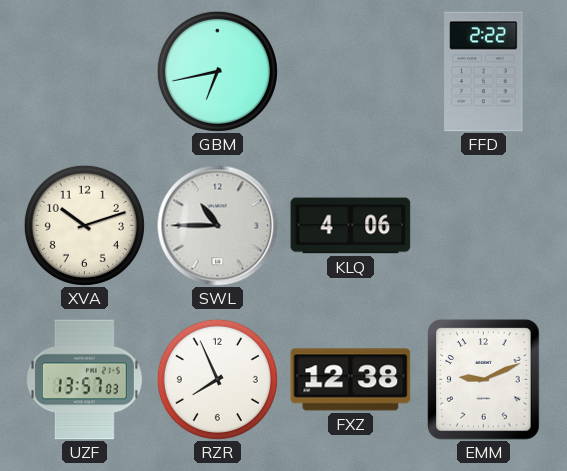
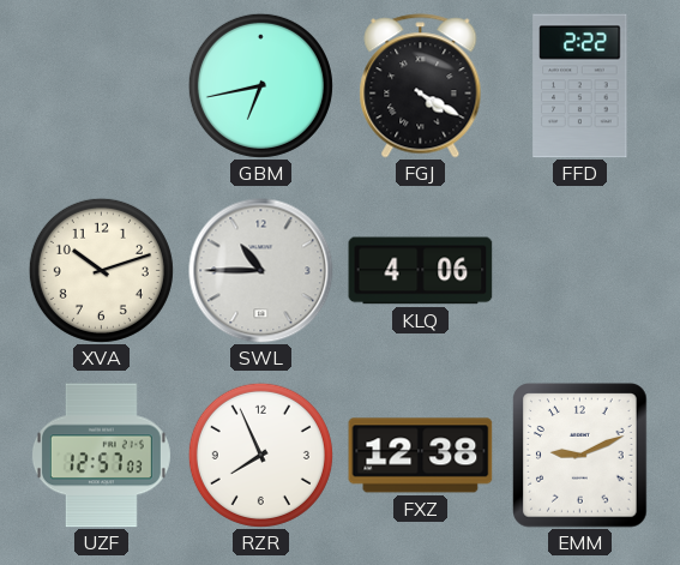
FGJ: none -> 4:20 (421, 86)
UZF: 13:57 -> 12:57 (101, 456)
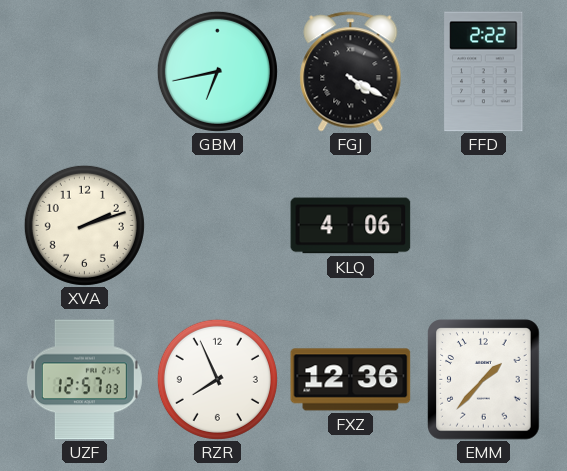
XVA: 10:12 -> 2:12 (84, 225)
SWL: 10:45 -> none (261, 271)
FXZ: 12:38 -> 12:36 (351, 380)
EMM: 9:11 -> 1:37 (484, 380)
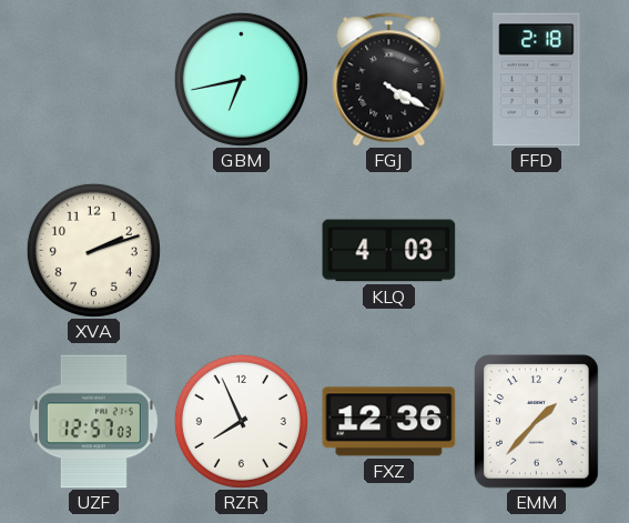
FFD: 2:22 -> 2:18 (537, 80)
KLQ: 4:06 -> 4:03 (389, 251)
